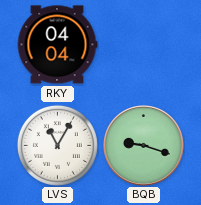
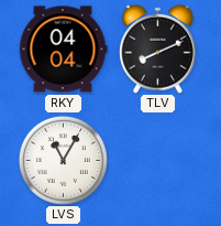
TLV: none -> 8:11 (157, 49)
BQB: 9:18 -> none (144, 146)
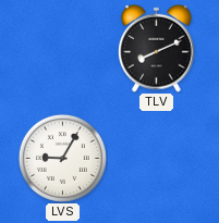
RKY: 04:04 -> none (63, 50)
LVS: 11:05 -> 9:05 (62, 158)
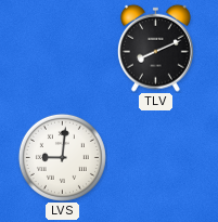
LVS: 9:05 -> 9:01 (62, 157)
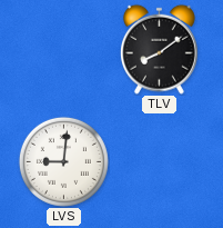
TLV: 8:11 -> 8:09 (159, 49)
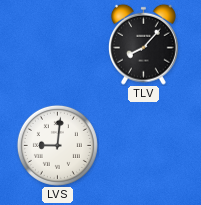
TLV: 8:09 -> 8:07 (143, 44)
